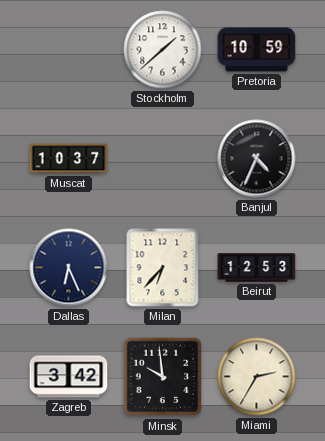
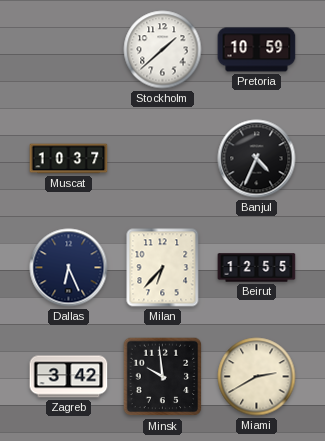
Beirut: 12:53 -> 12:55 (257, 268)
Miami: 2:35 -> 2:40 (257, 377)
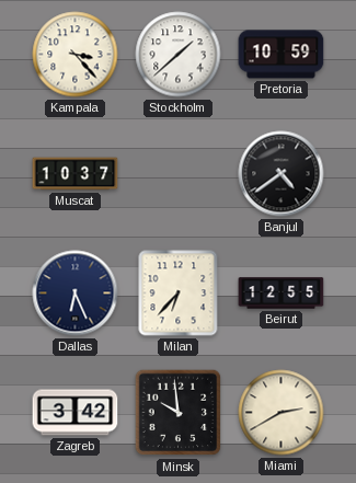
Kampala: none -> 3:23 (76, 55)
Banjul: 4:34 -> 4:39 (282, 174)
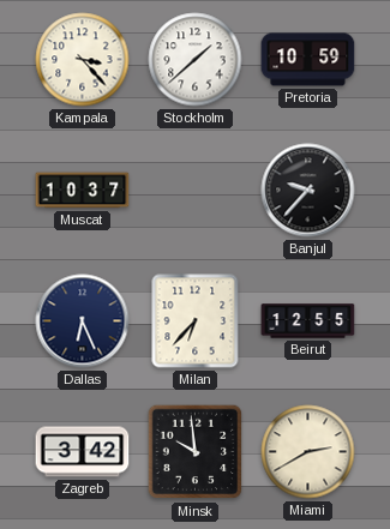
Banjul: 4:39 -> 9:37 (308, 191)
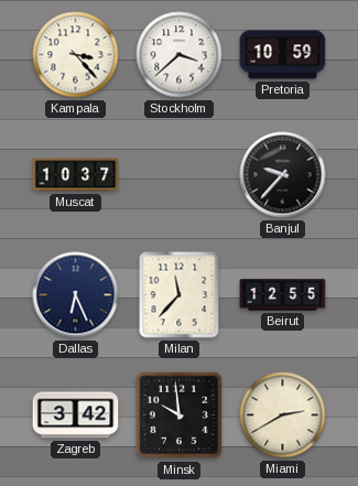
Stockholm: 1:38 -> 3:38 (180, 55)
Milan: 6:37 -> 11:37 (180, 295)
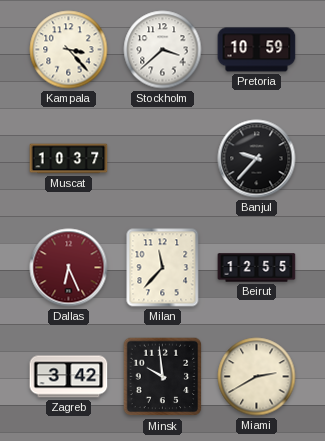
Dallas dial: navy -> burgundy (69, 268)
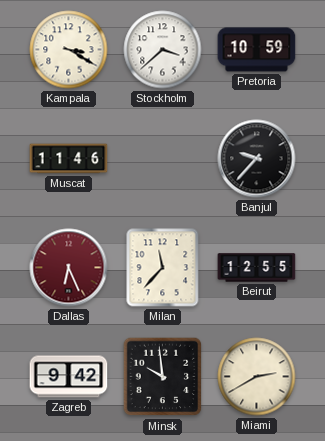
Kampala: 3:23 -> 3:20 (69, 50)
Muscat: 10:37 -> 11:46 (69, 159)
Zagreb: 3:42 -> 9:42 (69, 377)
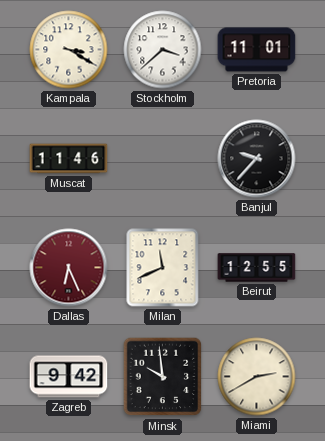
Pretoria: 10:59 -> 11:01 (257, 50)
Milan: 11:37 -> 11:41 (163, 268)
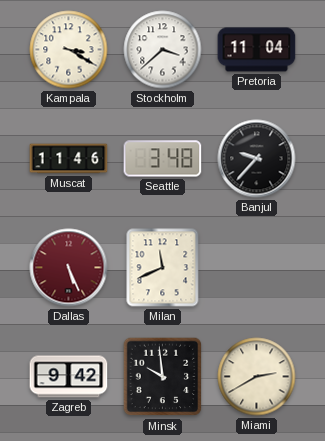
Pretoria: 11:01 -> 11:04 (257, 50)
Seattle: none -> 3:48 (163, 159)
Dallas: 6:26 -> 5:26 (69, 268)
Beirut: 12:55 -> none (257, 268)
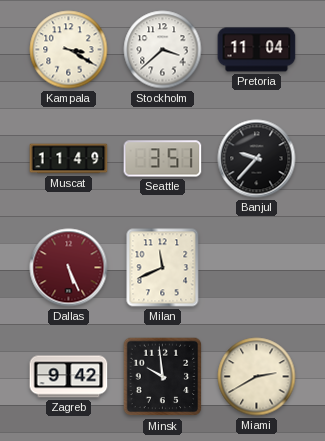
Muscat: 11:46 -> 11:49 (69, 159)
Seattle: 3:48 -> 3:51 (163, 159)
